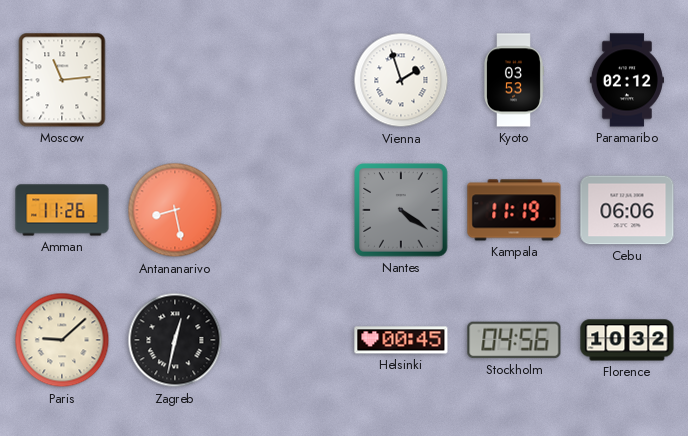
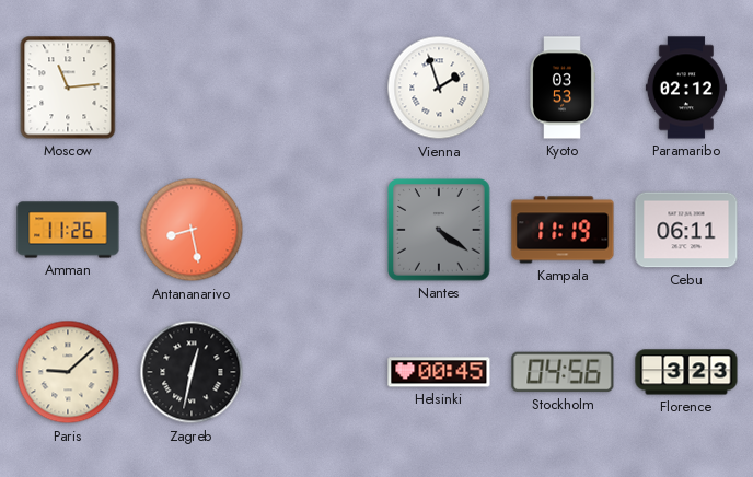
Cebu: 06:06 -> 06:11 (686, 230)
Florence: 10:32 -> 3:23 (686, 372)
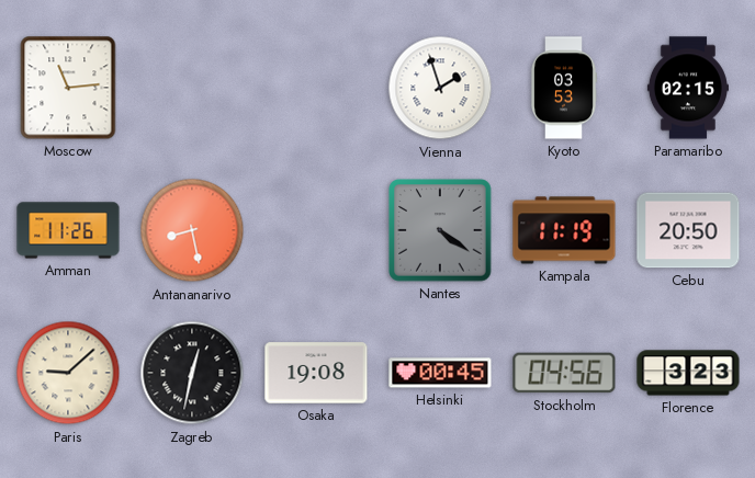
Paramaribo: 02:12 -> 02:15 (688, 88)
Cebu: 06:11 -> 20:50 (688, 230)
Osaka: none -> 19:08 (316, 373)
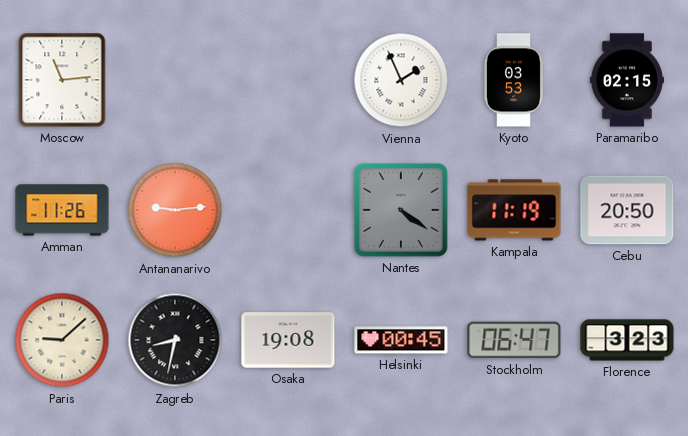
Vienna: 1:57 -> 1:56 (401, 80)
Antananarivo: 8:28 -> 9:14 (175, 210)
Zagreb: 12:32 -> 8:32 (175, 340)
Stockholm: 04:56 -> 06:47 (514, 340)
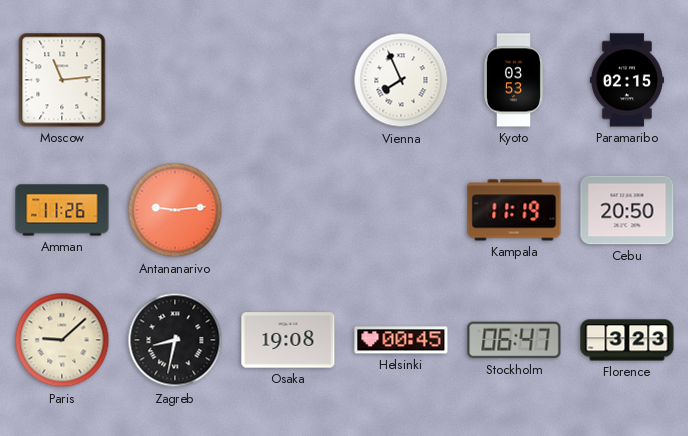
Vienna: 1:56 -> 7:56 (401, 80)
Nantes: 4:21 -> none (401, 210)
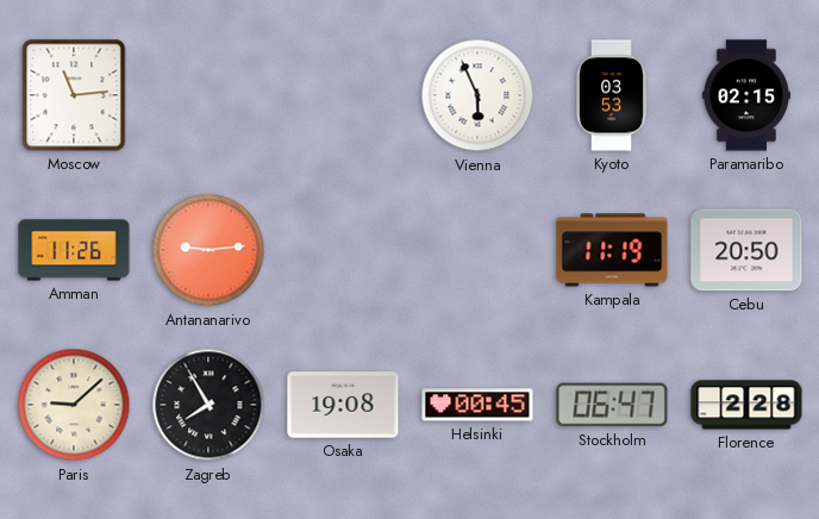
Vienna: 7:56 -> 5:56 (477, 95)
Zagreb: 8:32 -> 7:55 (208, 405)
Florence: 3:23 -> 2:28 (746, 405)
